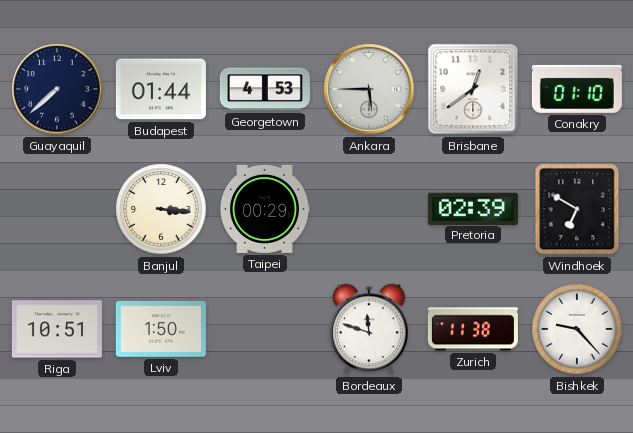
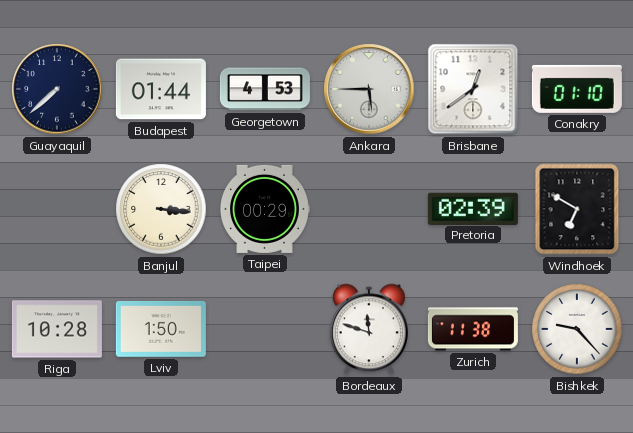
Riga: 10:51 -> 10:28 (57, 329)
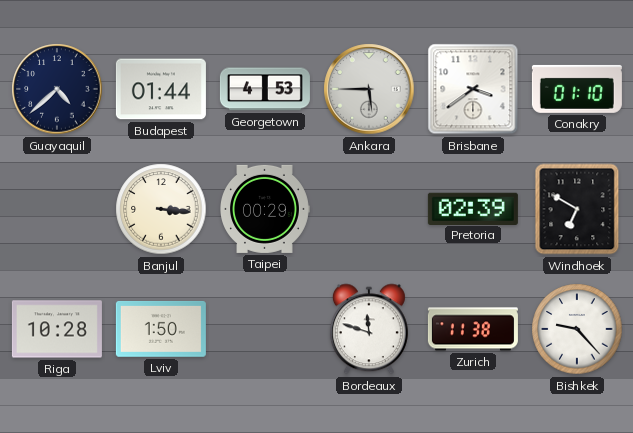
Guayaquil: 7:38 -> 4:38 (57, 89)
Brisbane: 12:39 -> 3:39 (473, 89)
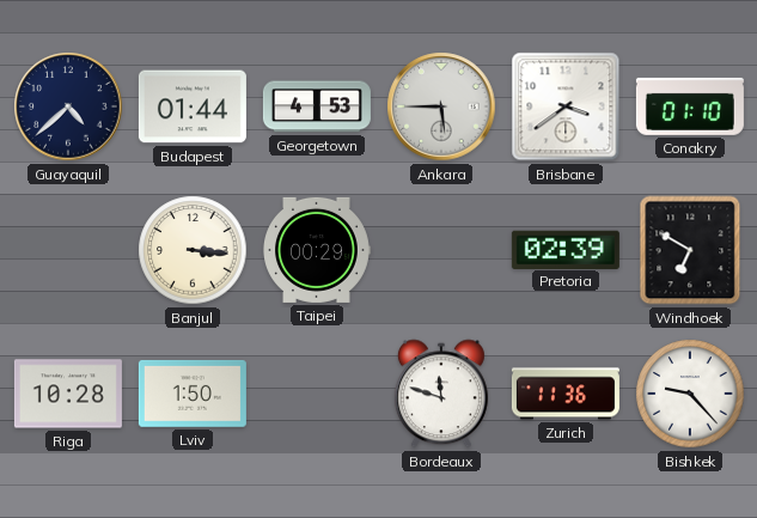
Zurich: 11:38 -> 11:36 (566, 394)
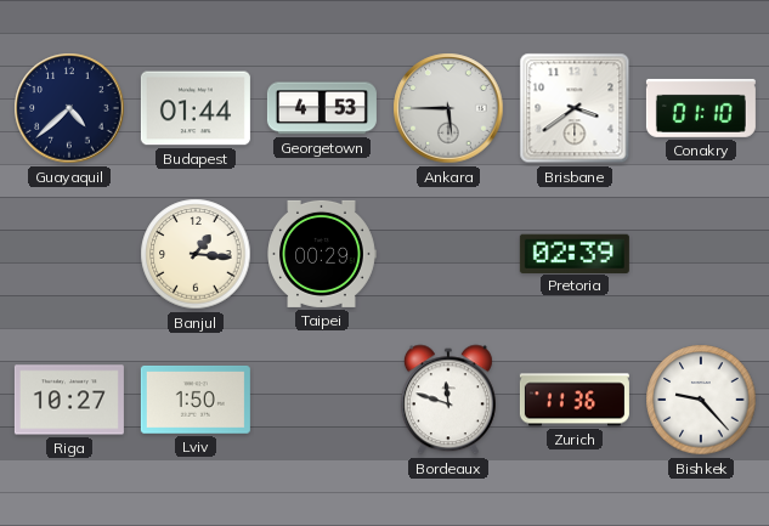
Banjul: 3:16 -> 1:16 (196, 254)
Windhoek: 6:50 -> none (690, 250)
Riga: 10:28 -> 10:27 (69, 400)
